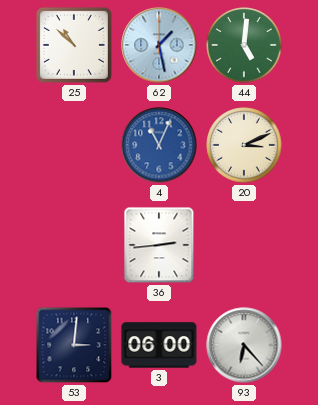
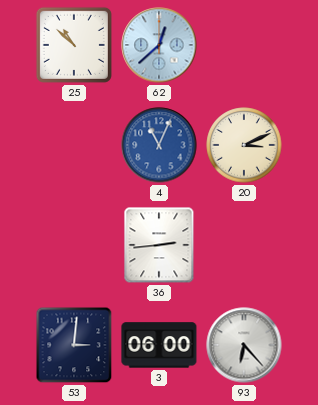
62: 1:28 -> 12:38 (159, 45)
44: 5:01 -> none (244, 45)
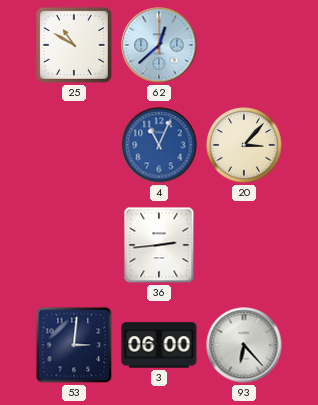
25: 10:52 -> 10:50 (74, 45)
20: 3:11 -> 3:07 (244, 145)
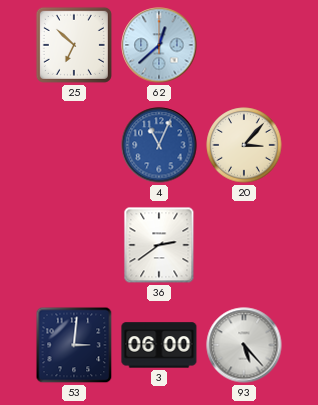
25: 10:50 -> 6:52 (74, 45)
36: 2:44 -> 2:39 (159, 245)
93: 6:23 -> 5:23 (244, 345)
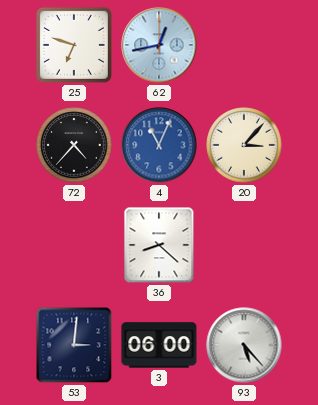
25: 6:52 -> 6:48 (74, 45)
62: 12:38 -> 12:43 (159, 45)
72: none -> 4:37 (74, 145)
36: 2:39 -> 8:22 (159, 245)
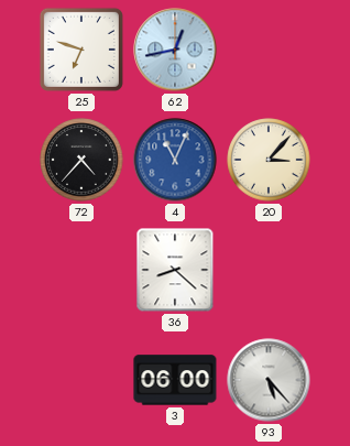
53: 3:01 -> none (74, 345)
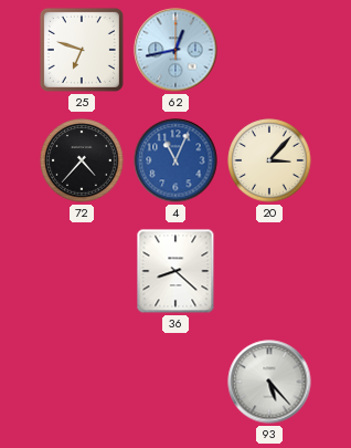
3: 06:00 -> none (175, 380)
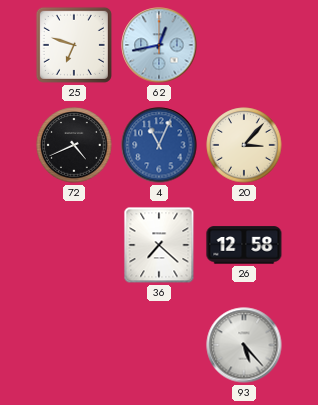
72: 4:37 -> 4:41 (74, 145)
36: 8:22 -> 7:22 (159, 245)
26: none -> 12:58 (244, 245)
